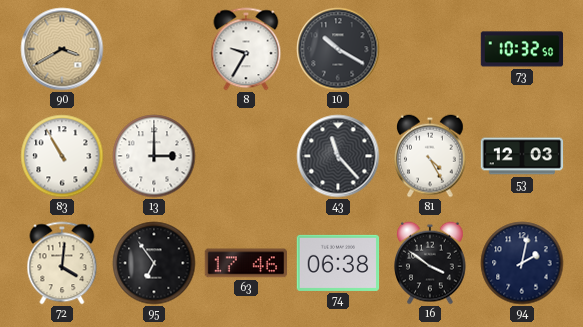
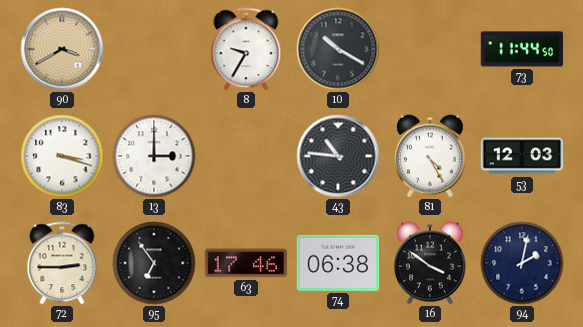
73: 10:32 -> 11:44 (522, 49)
83: 10:55 -> 3:18 (62, 156)
43: 11:23 -> 10:46 (338, 156)
72: 4:01 -> 2:45 (62, 263)
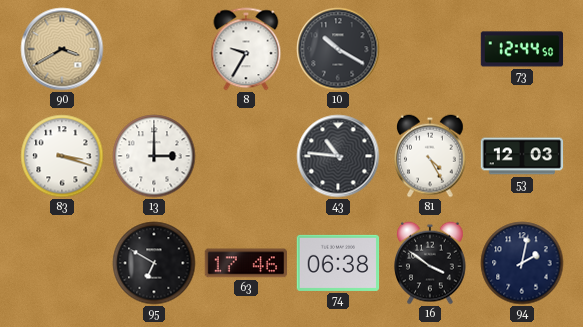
73: 11:44 -> 12:44 (522, 49)
72: 2:45 -> none (62, 263)
95: 6:54 -> 6:50 (154, 263)
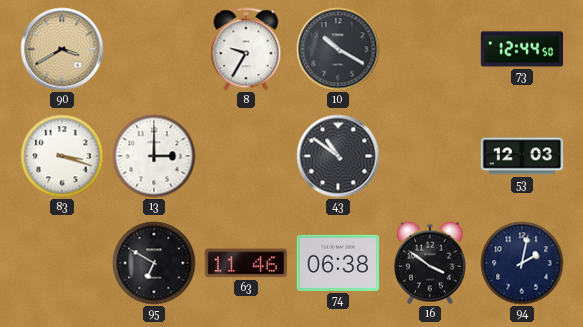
43: 10:46 -> 10:51 (338, 156)
81: 4:25 -> none (431, 156)
63: 17:46 -> 11:46 (246, 263)
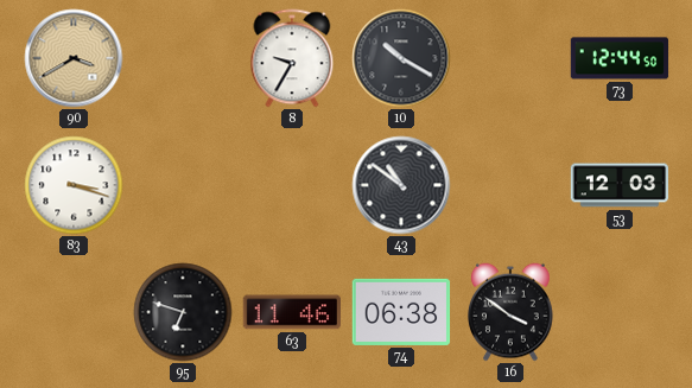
13: 3:00 -> none (154, 156)
95: 6:50 -> 6:48 (183, 312)
94: 2:02 -> none (522, 263)
